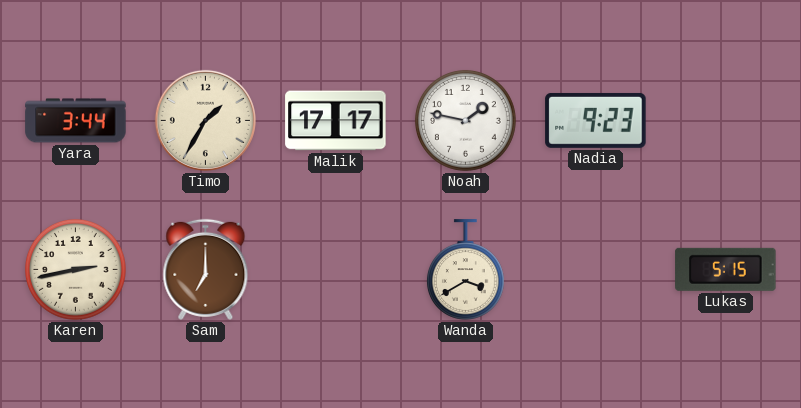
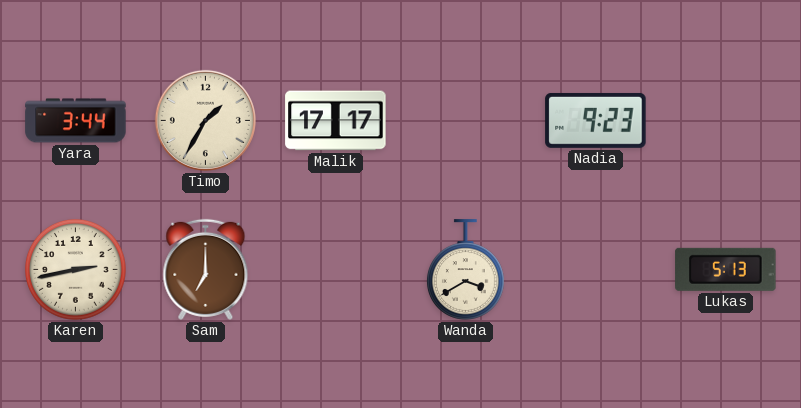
Noah: 1:47 -> none (465, 120)
Lukas: 5:15 -> 5:13 (726, 269)
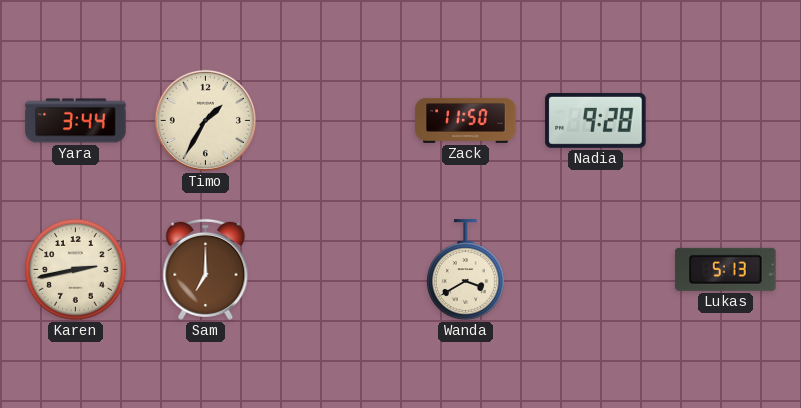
Malik: 17:17 -> none (336, 121)
Zack: none -> 11:50 (466, 120)
Nadia: 9:23 -> 9:28 (596, 120)
